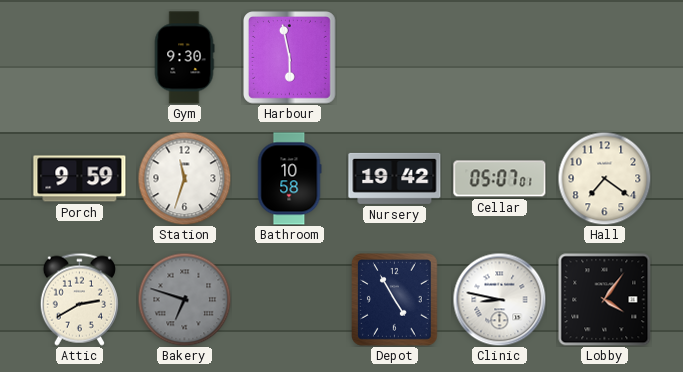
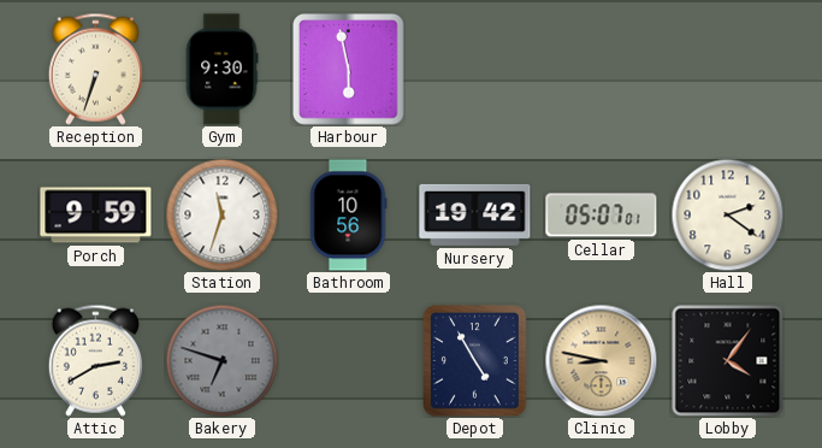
Reception: none -> 6:33 (95, 69)
Bathroom: 10:58 -> 10:56 (348, 216)
Hall: 7:21 -> 2:21 (727, 214)
Clinic dial: white -> champagne (601, 360)
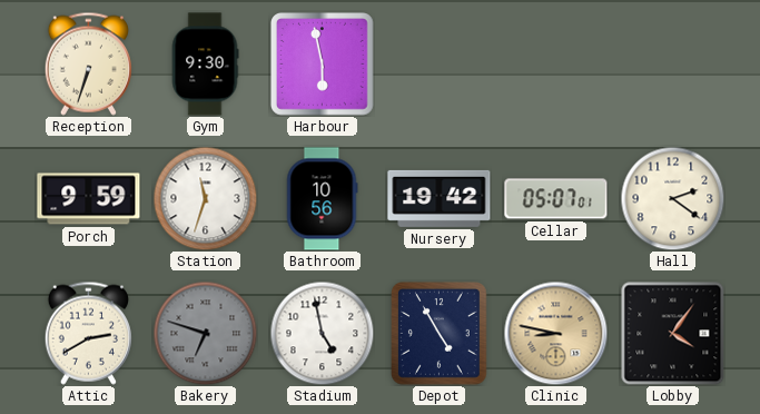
Stadium: none -> 4:58 (322, 333)
